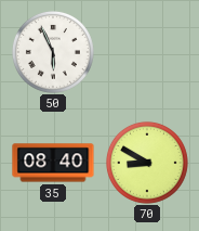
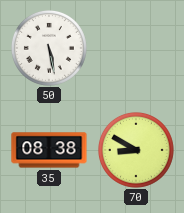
50: 5:56 -> 5:28 (49, 48)
35: 08:40 -> 08:38 (49, 150)
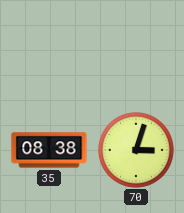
50: 5:28 -> none (49, 48)
70: 8:50 -> 3:03 (136, 150)
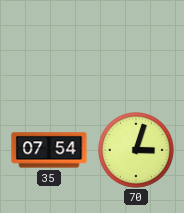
35: 08:38 -> 07:54 (49, 150)
